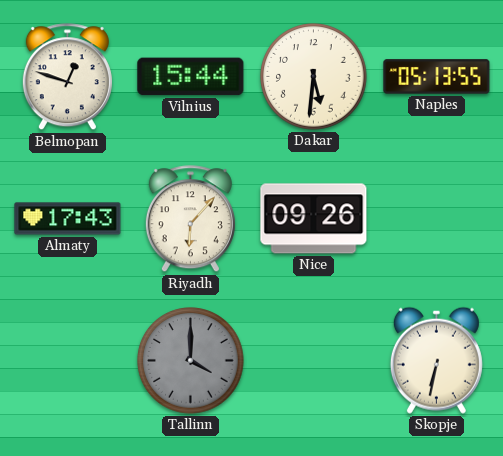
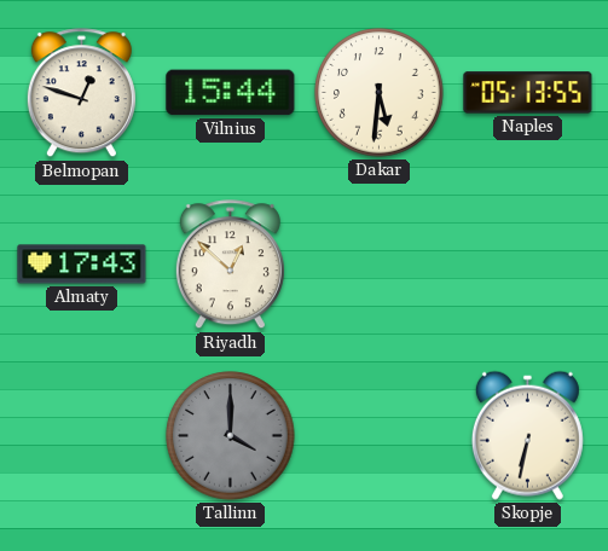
Riyadh: 6:07 -> 12:52 (230, 265)
Nice: 09:26 -> none (314, 219)
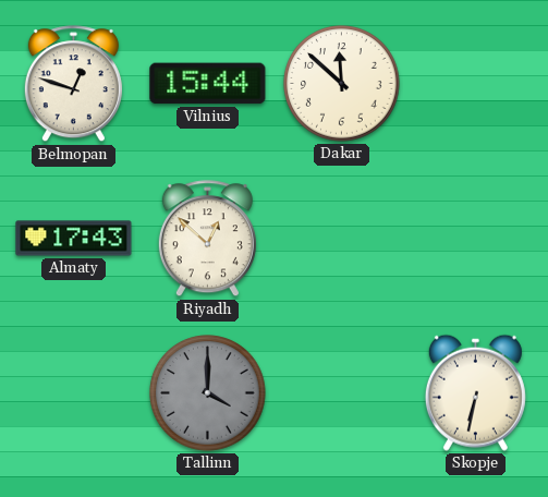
Dakar: 5:31 -> 11:52 (342, 84)
Naples: 05:13 -> none (528, 93)
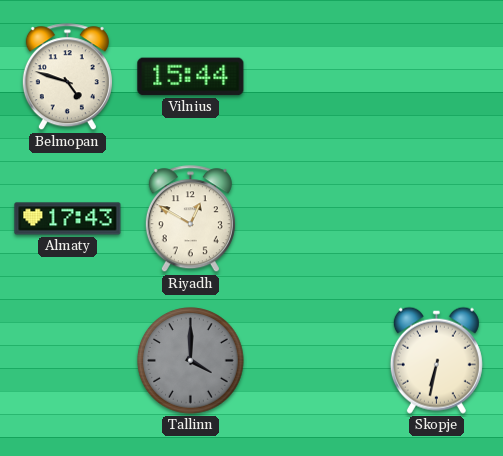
Belmopan: 12:48 -> 4:48 (67, 77)
Dakar: 11:52 -> none (342, 84)
Riyadh: 12:52 -> 12:50 (190, 219)
